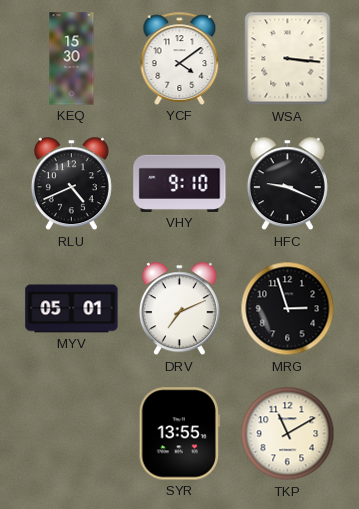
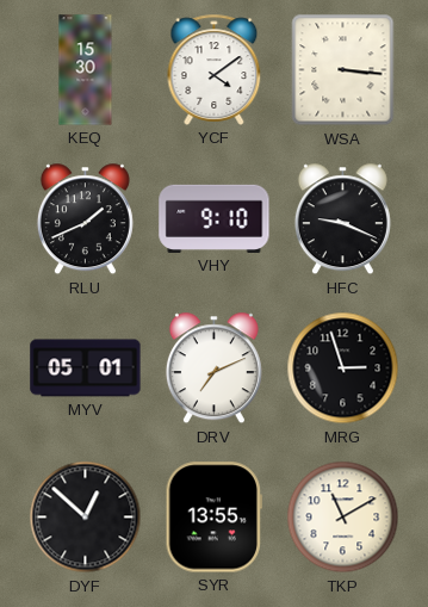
RLU: 4:41 -> 1:41 (85, 219)
DYF: none -> 12:52 (86, 518)
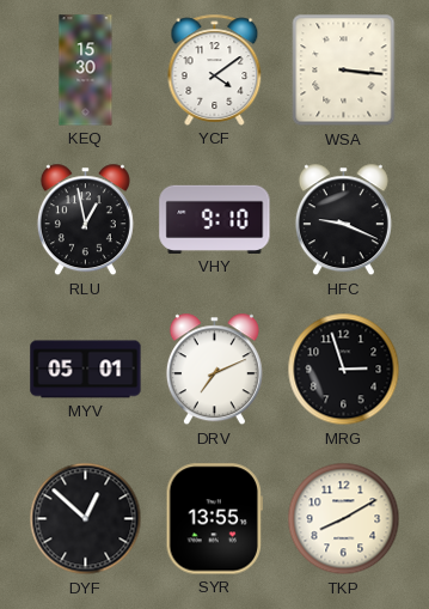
RLU: 1:41 -> 12:58 (85, 220)
TKP: 11:10 -> 8:10 (344, 519)
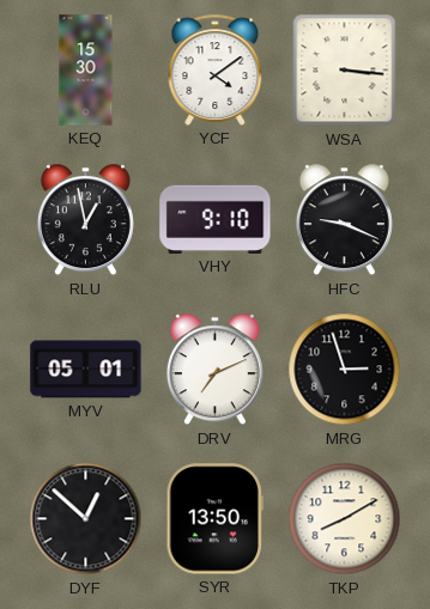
SYR: 13:55 -> 13:50 (214, 519)
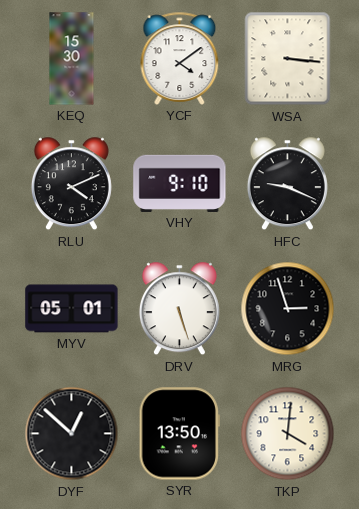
RLU: 12:58 -> 4:11 (71, 184)
DRV: 7:11 -> 5:27 (179, 309)
TKP: 8:10 -> 4:01 (288, 434)
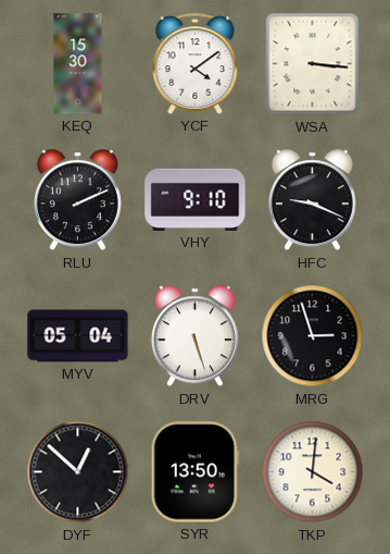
RLU: 4:11 -> 2:11 (77, 200)
MYV: 05:01 -> 05:04 (78, 336)
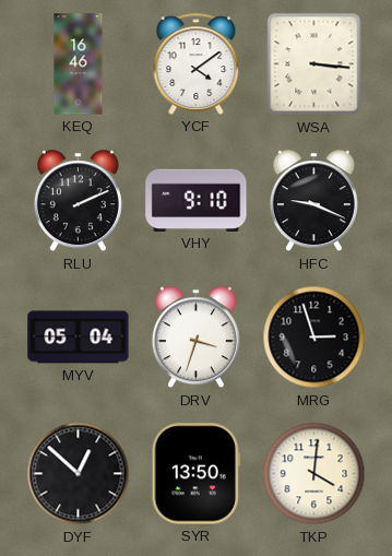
KEQ: 15:30 -> 16:46 (79, 64)
DRV: 5:27 -> 3:33 (195, 338)
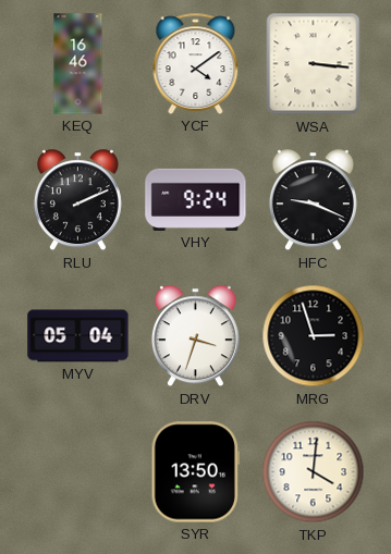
VHY: 9:10 -> 9:24 (196, 199)
DYF: 12:52 -> none (79, 474)
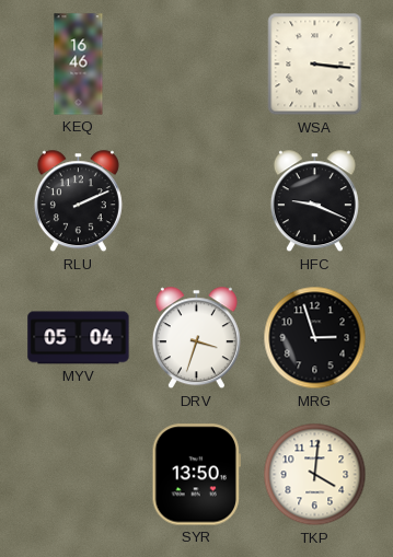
YCF: 4:09 -> none (196, 63)
VHY: 9:24 -> none (196, 199)
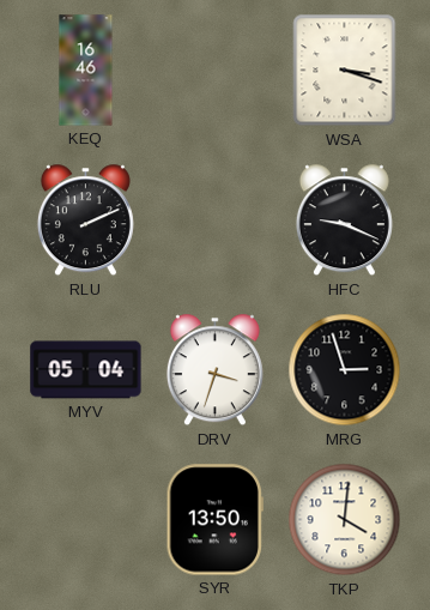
WSA: 3:16 -> 3:18 (345, 71)
